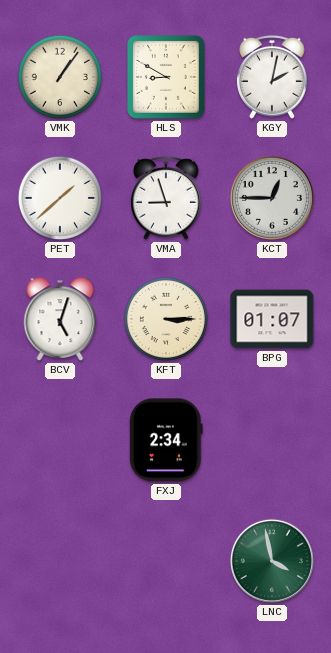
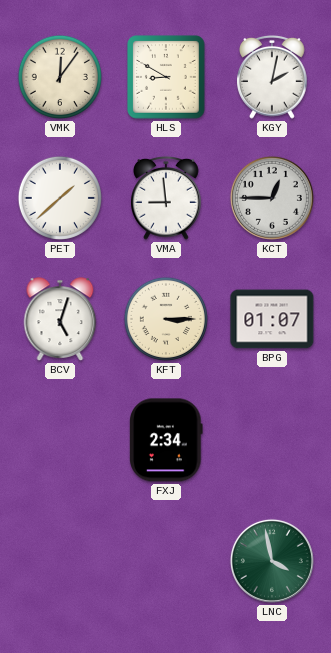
VMK: 1:06 -> 12:06 (60, 77)
VMA: 8:57 -> 8:59 (167, 198)
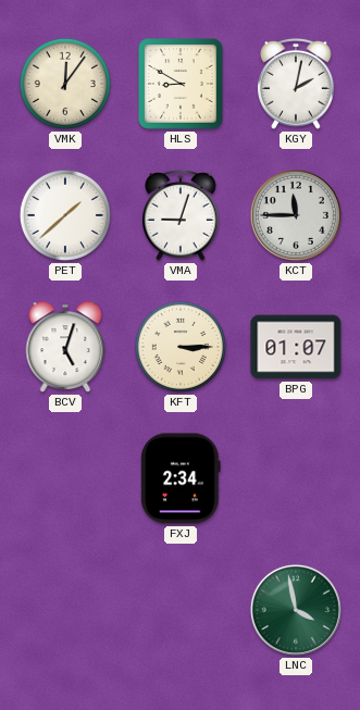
VMA: 8:59 -> 9:03 (182, 215)
KCT: 12:45 -> 11:45 (296, 215)
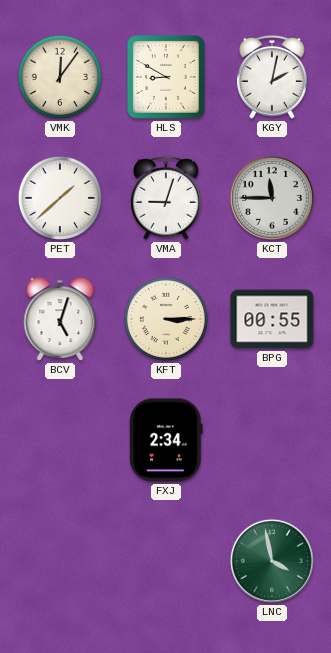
BPG: 01:07 -> 00:55 (272, 319)
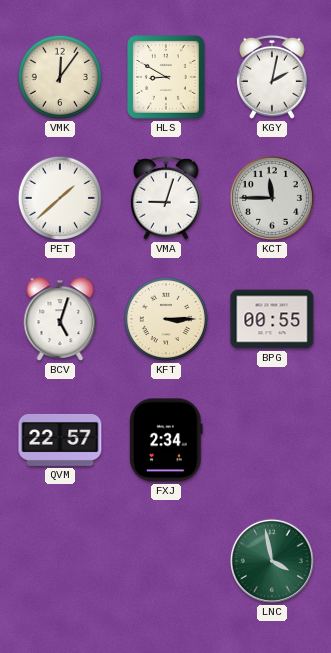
QVM: none -> 22:57 (60, 440)
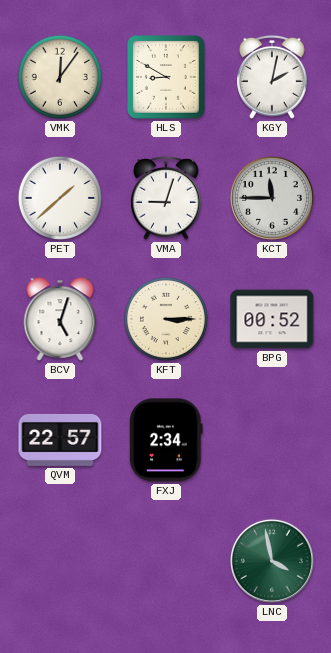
BPG: 00:55 -> 00:52 (272, 319)
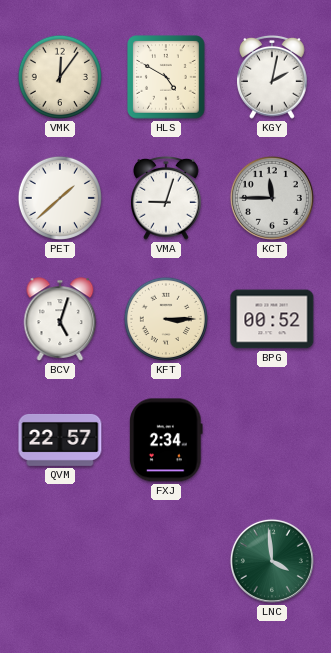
HLS: 8:50 -> 4:50 (166, 77)
LNC: 3:58 -> 3:59 (272, 561)
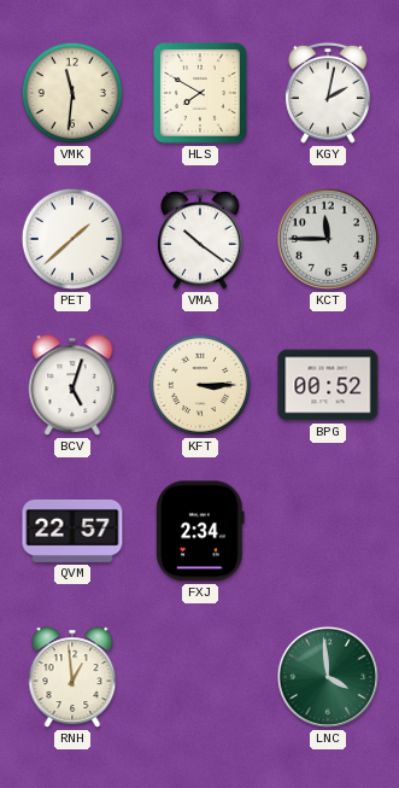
VMK: 12:06 -> 11:31 (72, 93)
HLS: 4:50 -> 7:50 (200, 93)
VMA: 9:03 -> 10:21 (201, 239)
RNH: none -> 12:59 (72, 677)
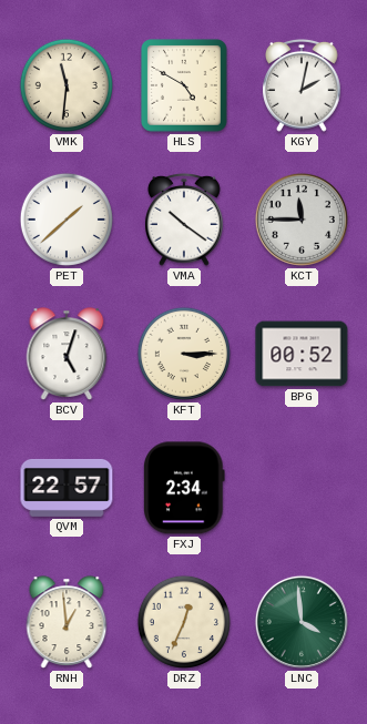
HLS: 7:50 -> 4:50 (184, 85)
DRZ: none -> 12:34 (184, 622)
